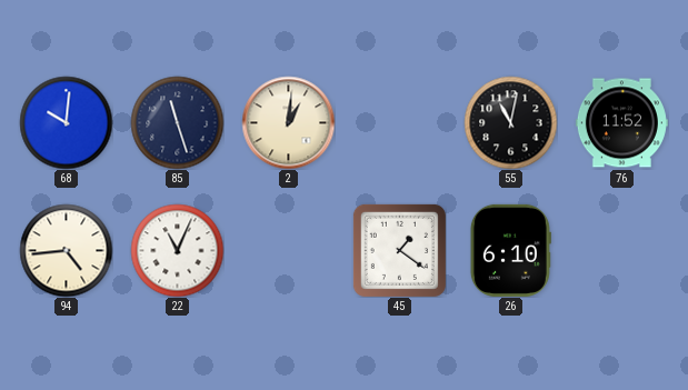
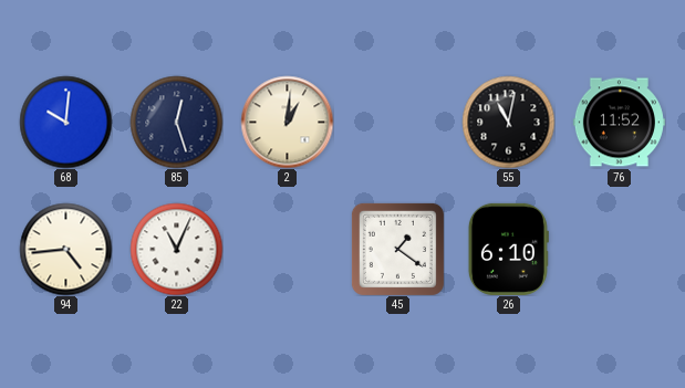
85: 11:27 -> 12:27 (176, 122)
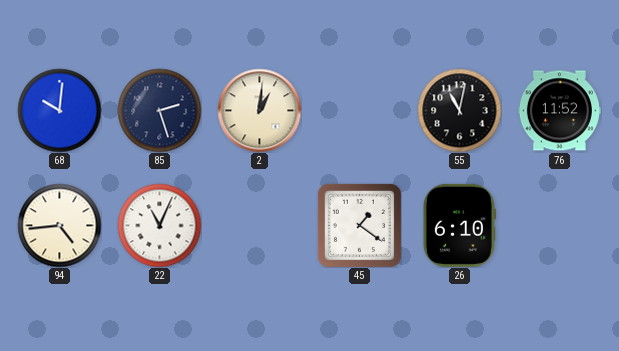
85: 12:27 -> 2:27 (159, 110)
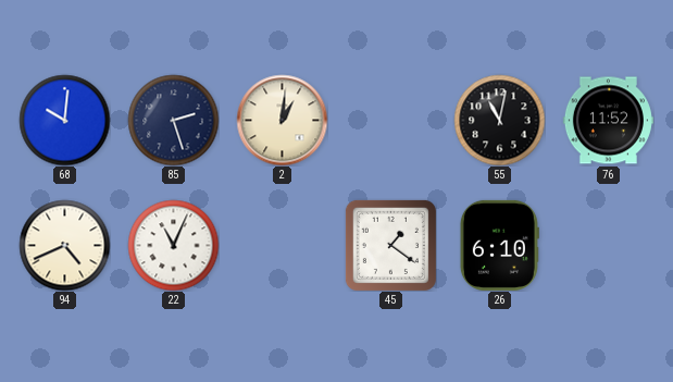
94: 4:44 -> 4:41 (64, 245)
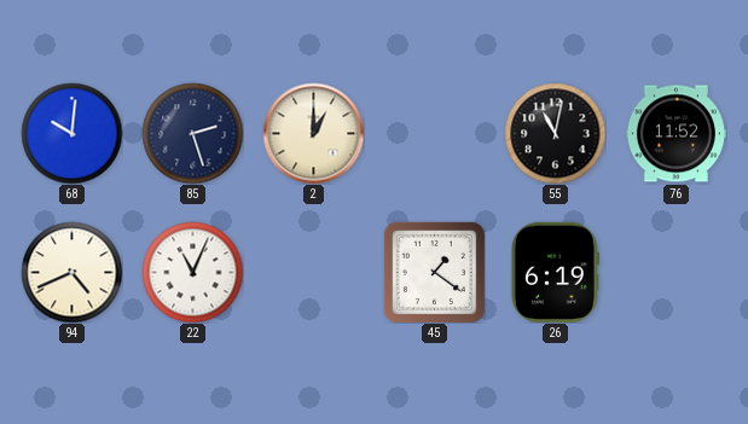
2: 1:01 -> 1:00 (313, 133)
26: 6:10 -> 6:19 (555, 272)
